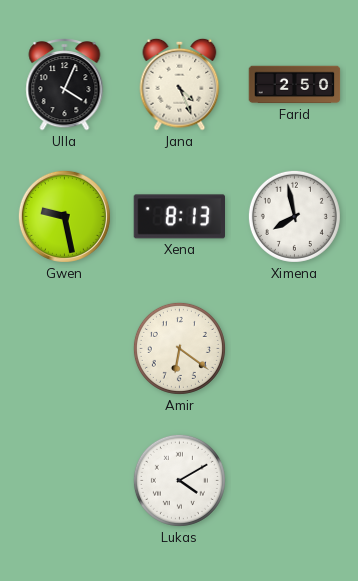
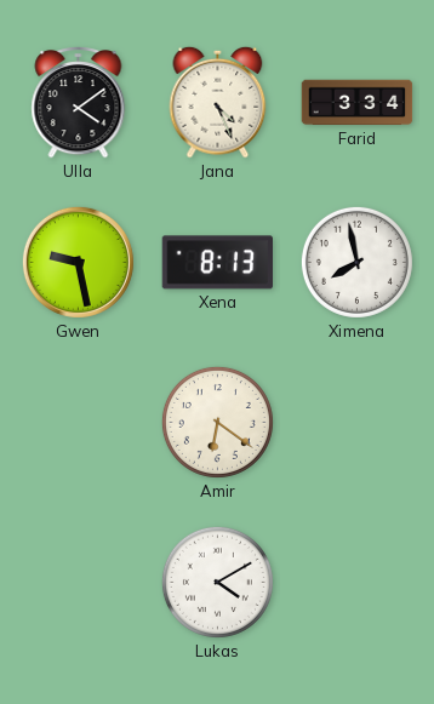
Ulla: 4:04 -> 4:09 (79, 103)
Farid: 2:50 -> 3:34 (358, 103)
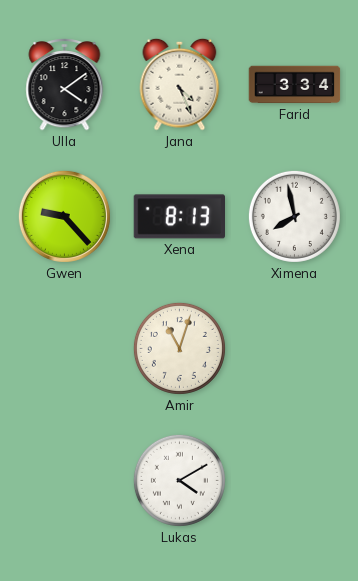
Gwen: 9:28 -> 9:23 (64, 216)
Amir: 6:21 -> 11:03 (179, 348)
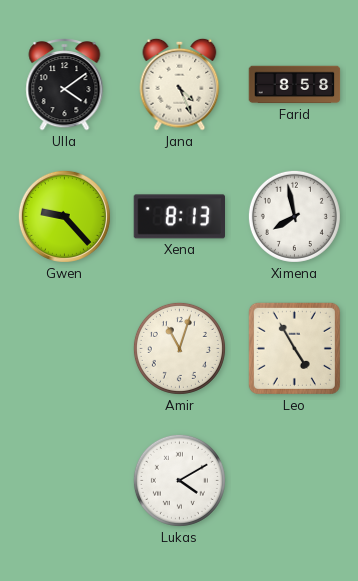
Farid: 3:34 -> 8:58 (295, 85)
Leo: none -> 4:55 (294, 348)
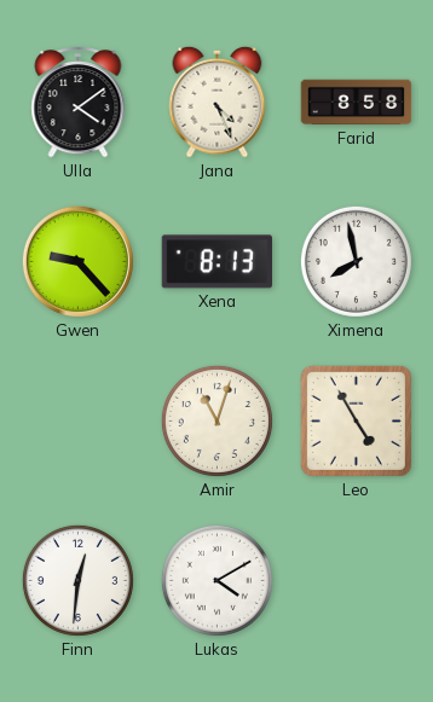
Finn: none -> 12:31 (77, 580)
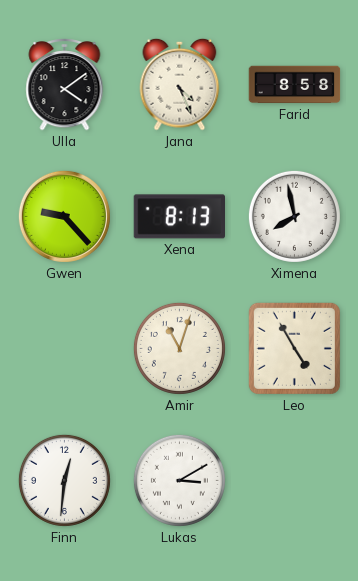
Lukas: 4:10 -> 3:10 (179, 480)
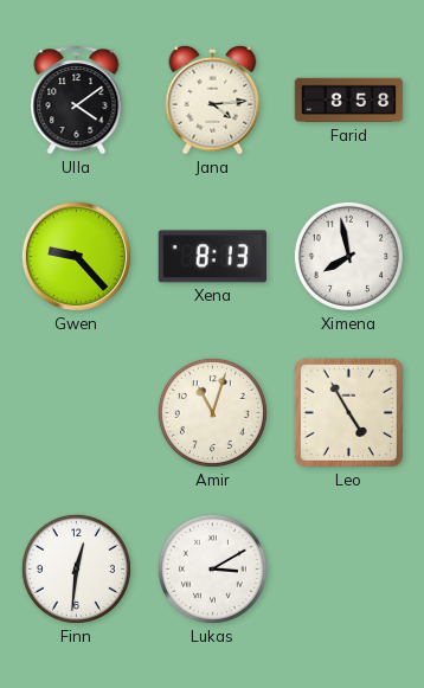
Jana: 4:26 -> 4:14 (213, 99)
